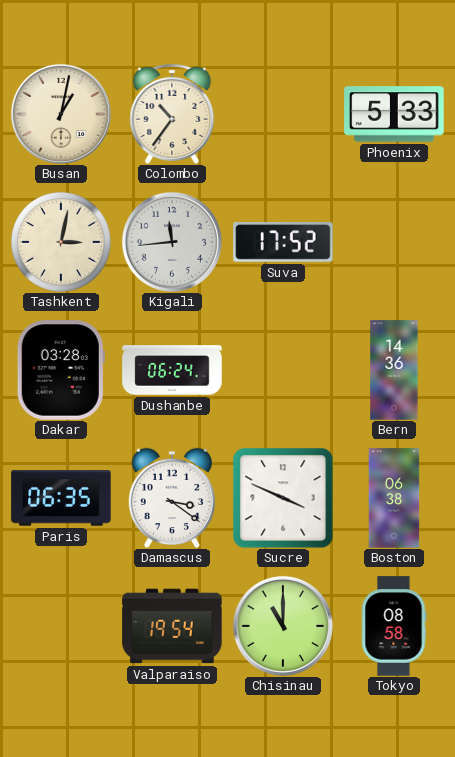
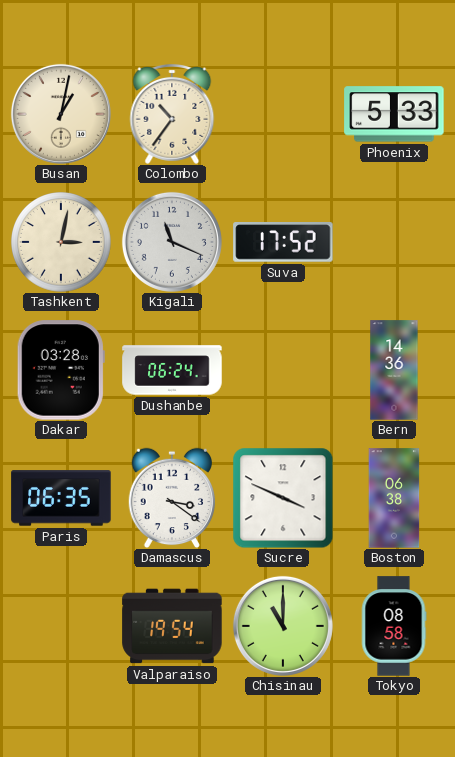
Kigali: 11:44 -> 11:19 (172, 242)
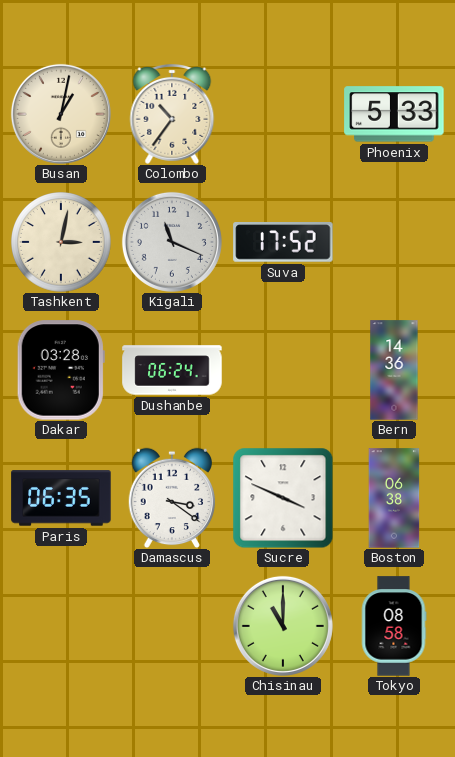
Valparaiso: 19:54 -> none (172, 626)
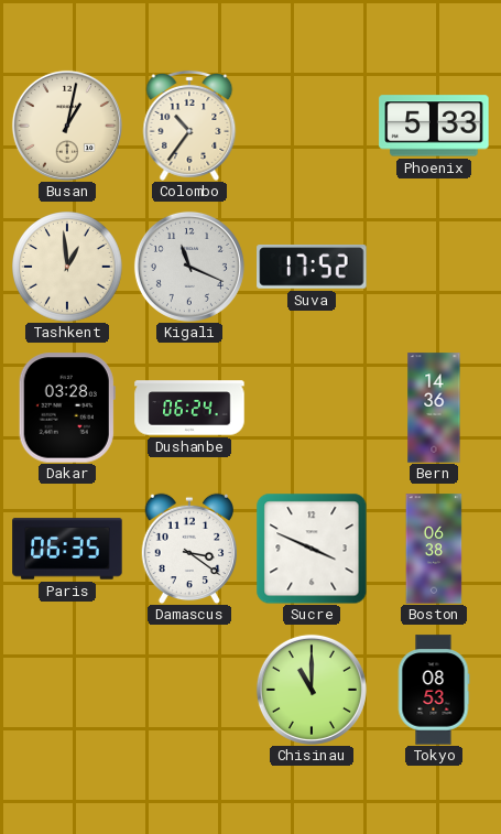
Tashkent: 3:02 -> 12:59 (68, 268)
Tokyo: 08:58 -> 08:53 (434, 690)
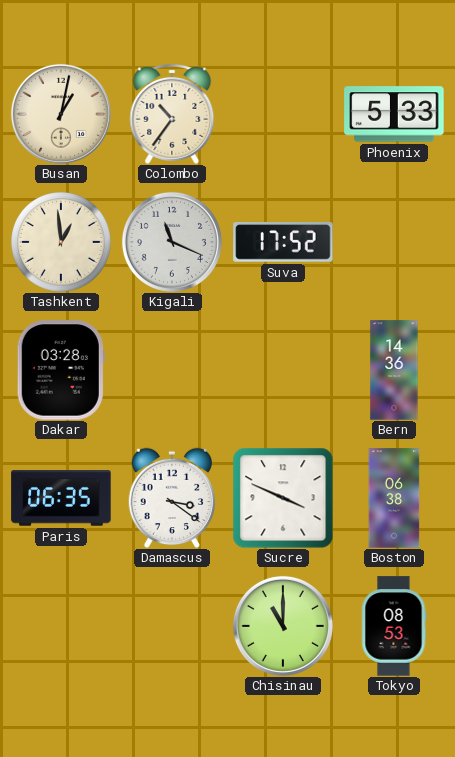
Dushanbe: 06:24 -> none (189, 408)
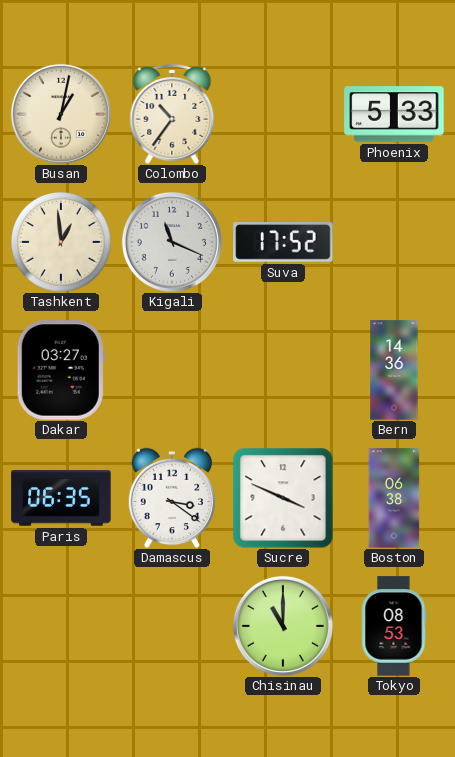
Dakar: 03:28 -> 03:27 (61, 370)
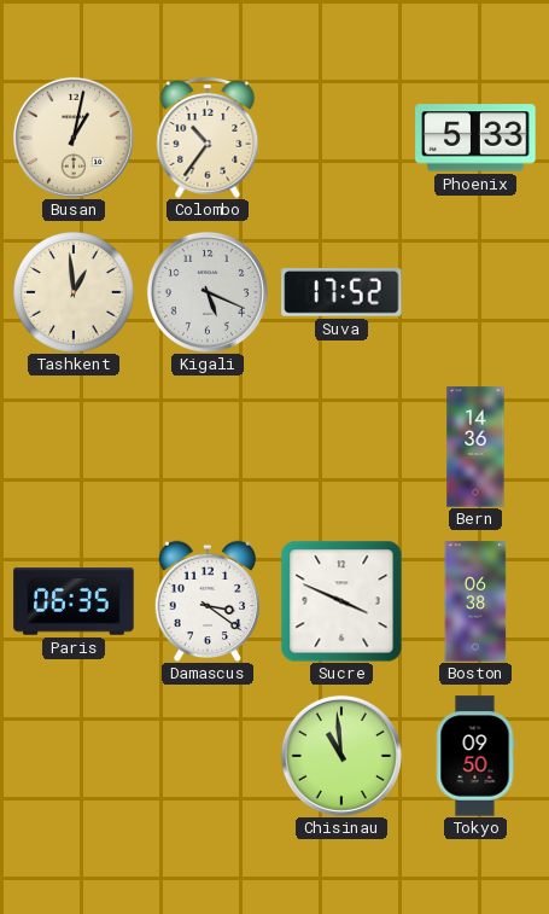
Kigali: 11:19 -> 5:19 (208, 292)
Dakar: 03:27 -> none (61, 370)
Chisinau: 11:00 -> 10:59 (341, 756)
Tokyo: 08:53 -> 09:50 (475, 756)
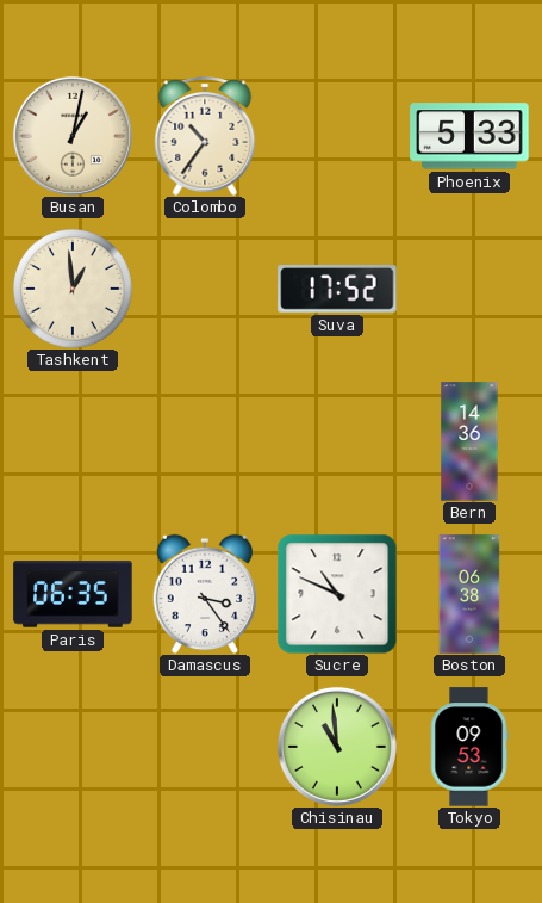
Kigali: 5:19 -> none (208, 292)
Damascus: 3:21 -> 3:24 (204, 594)
Sucre: 3:49 -> 10:49 (337, 594)
Tokyo: 09:50 -> 09:53 (469, 747)
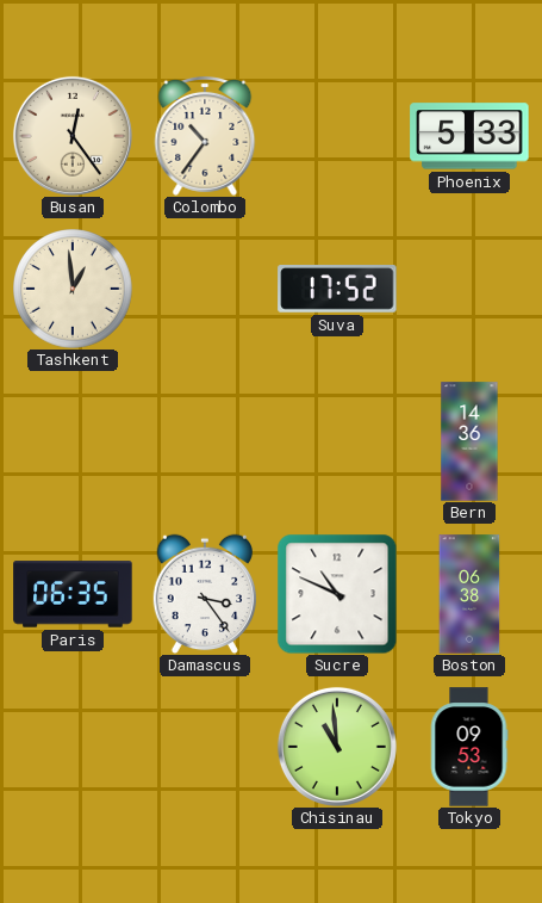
Busan: 1:02 -> 12:24 (73, 136)
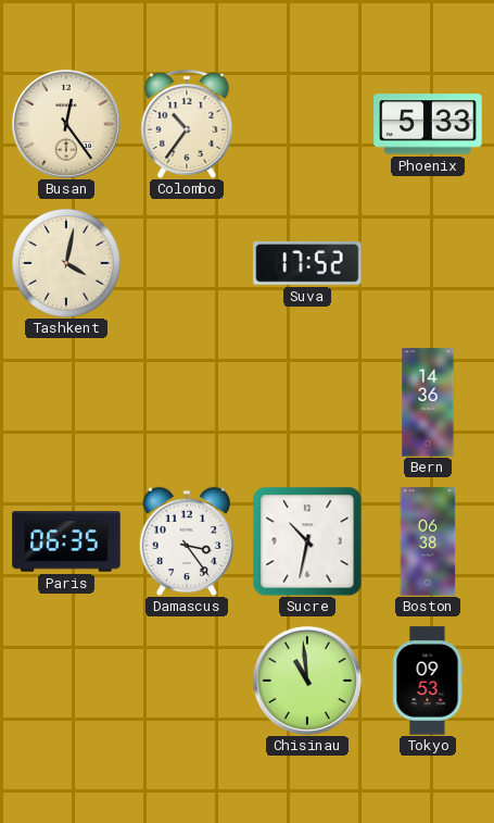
Tashkent: 12:59 -> 4:02 (67, 264)
Sucre: 10:49 -> 10:32 (307, 541)
